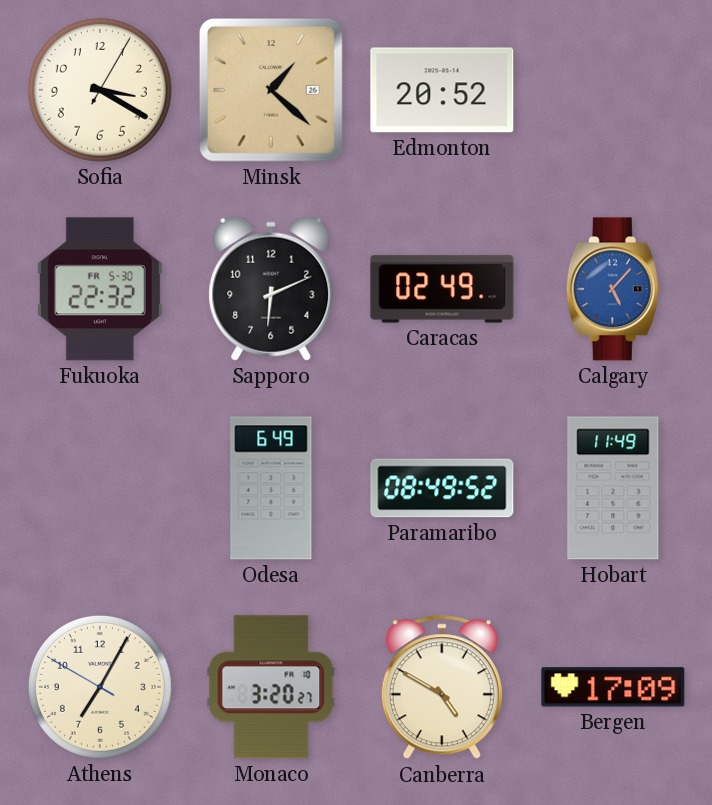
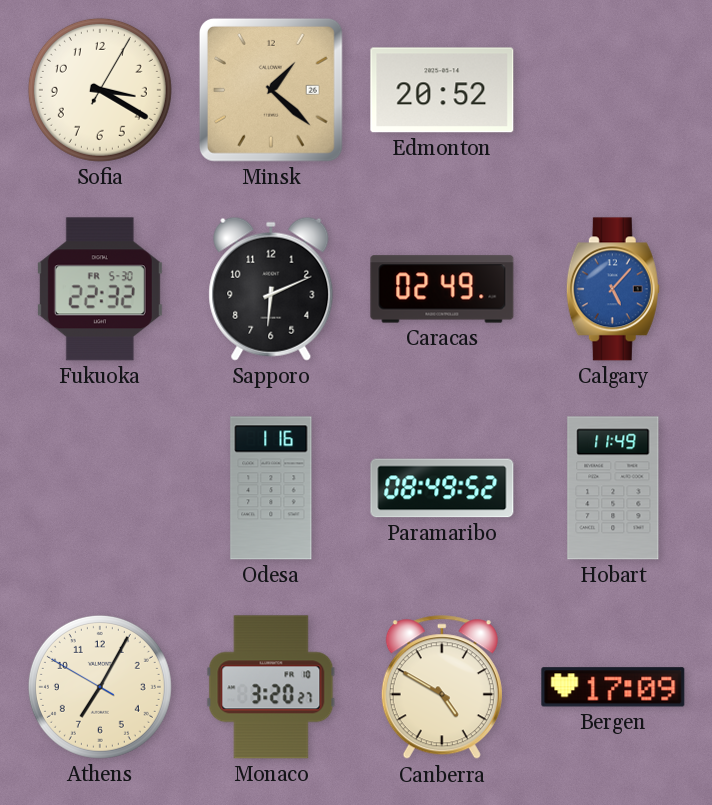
Odesa: 6:49 -> 1:16 (271, 488)
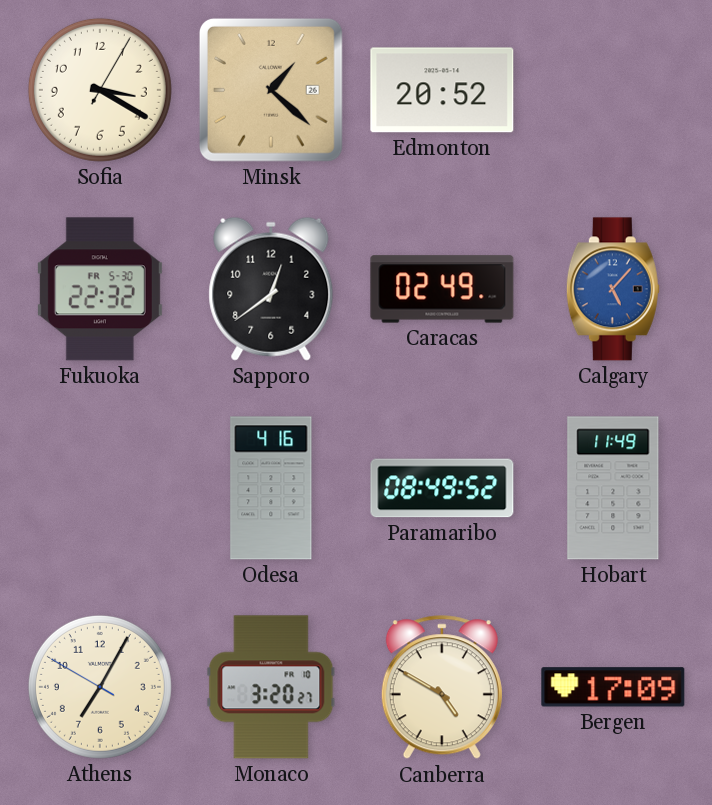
Sapporo: 6:11 -> 12:39 (271, 289)
Odesa: 1:16 -> 4:16 (271, 488)
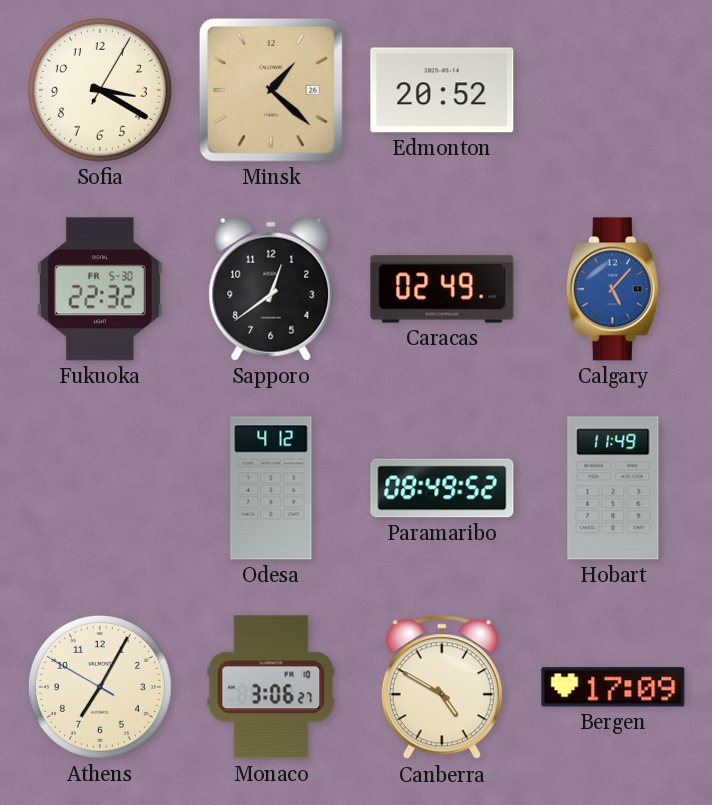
Odesa: 4:16 -> 4:12 (271, 488)
Monaco: 3:20 -> 3:06 (271, 687)
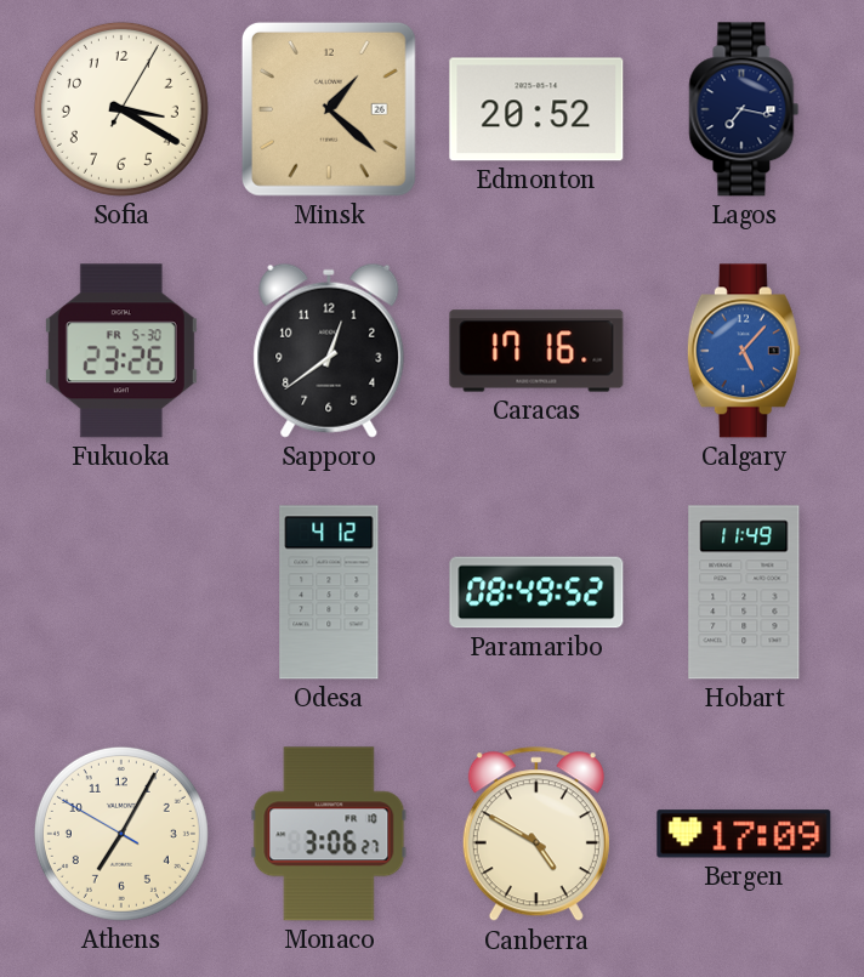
Lagos: none -> 7:17 (744, 109)
Fukuoka: 22:32 -> 23:26 (121, 351)
Caracas: 02:49 -> 17:16 (536, 351)
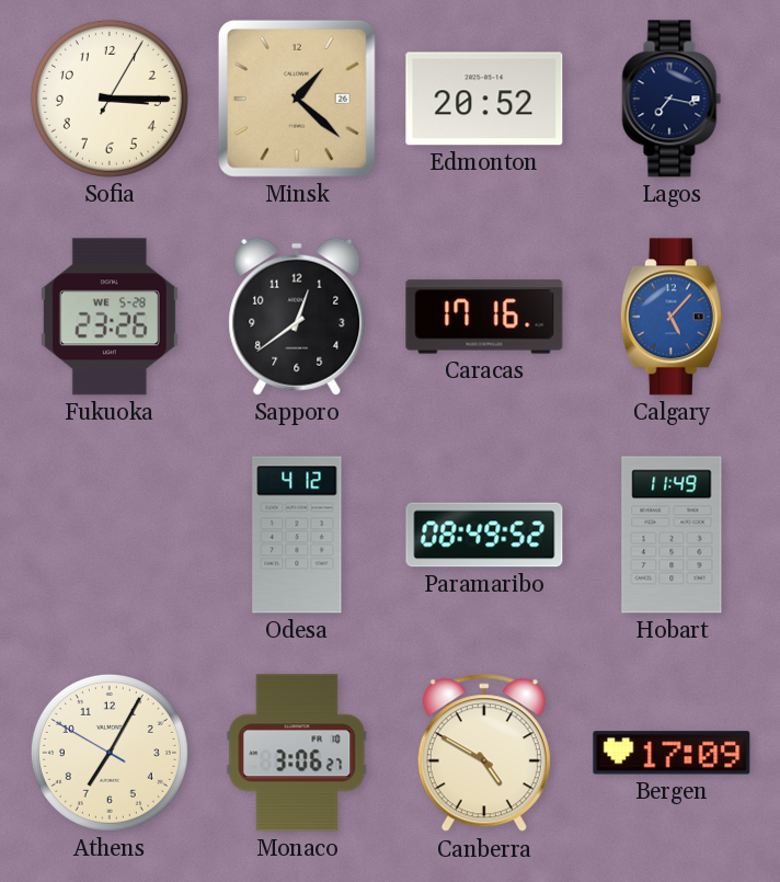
Sofia: 3:20 -> 3:15 (110, 99)
Fukuoka date: FR 5-30 -> WE 5-28 (110, 317)
